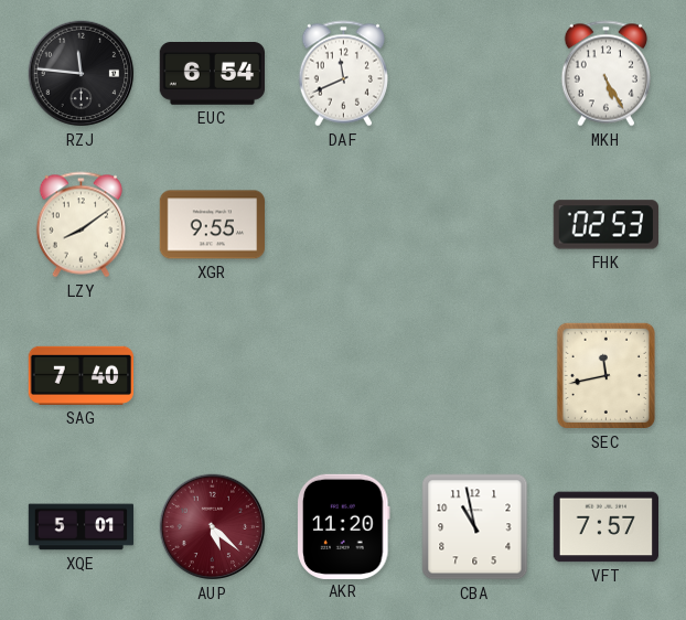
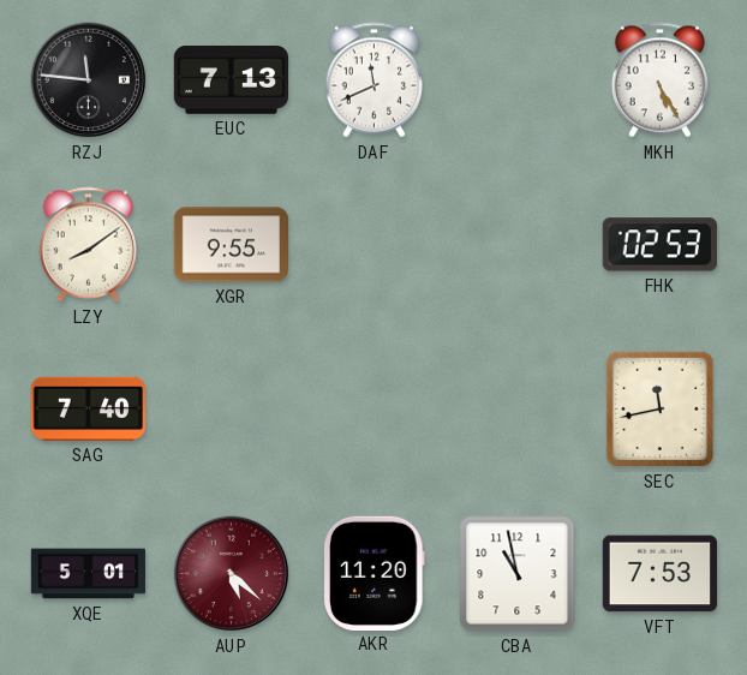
EUC: 6:54 -> 7:13 (231, 80)
VFT: 7:57 -> 7:53 (659, 574)
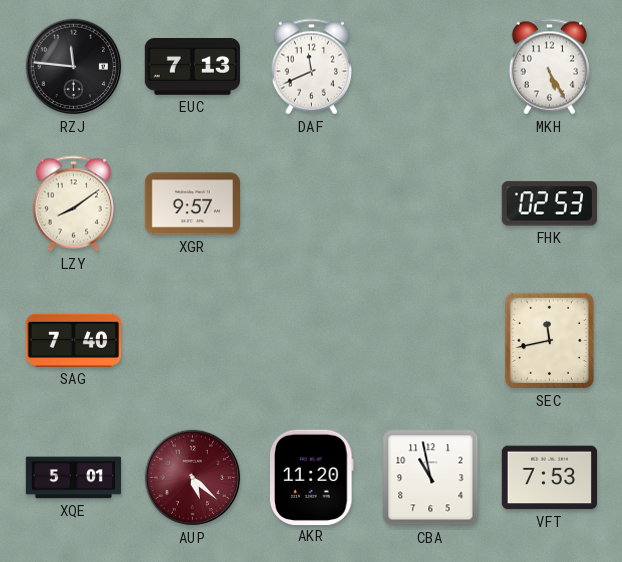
XGR: 9:55 -> 9:57 (192, 204)
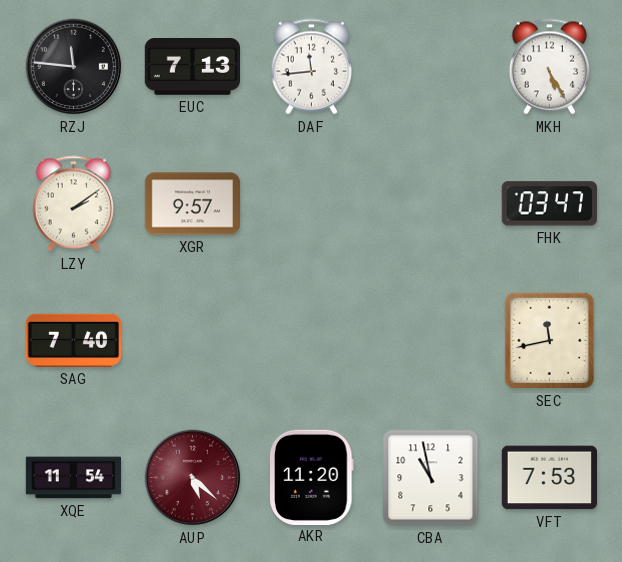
DAF: 11:41 -> 11:44 (311, 67)
LZY: 8:09 -> 2:09 (73, 204)
FHK: 02:53 -> 03:47 (549, 204)
XQE: 5:01 -> 11:54 (74, 478)
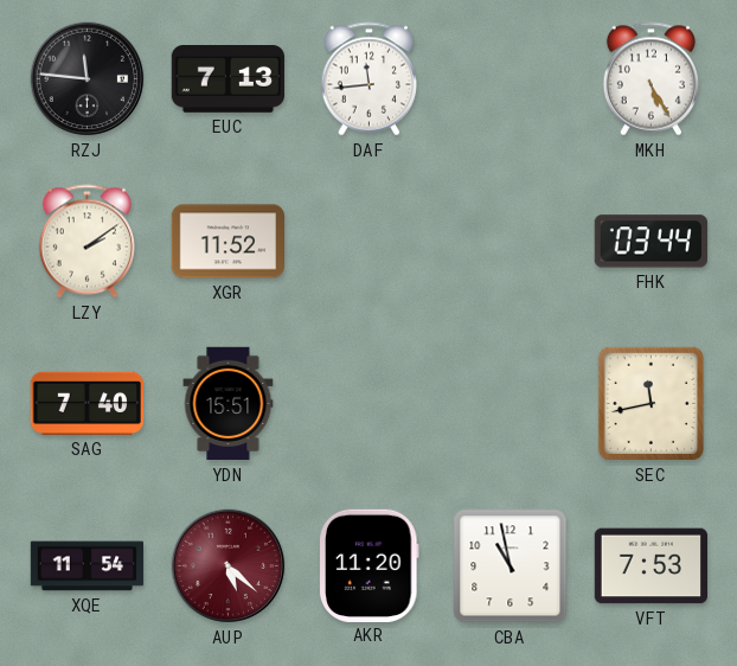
XGR: 9:57 -> 11:52 (227, 242)
FHK: 03:47 -> 03:44 (651, 242)
YDN: none -> 15:51 (229, 404)
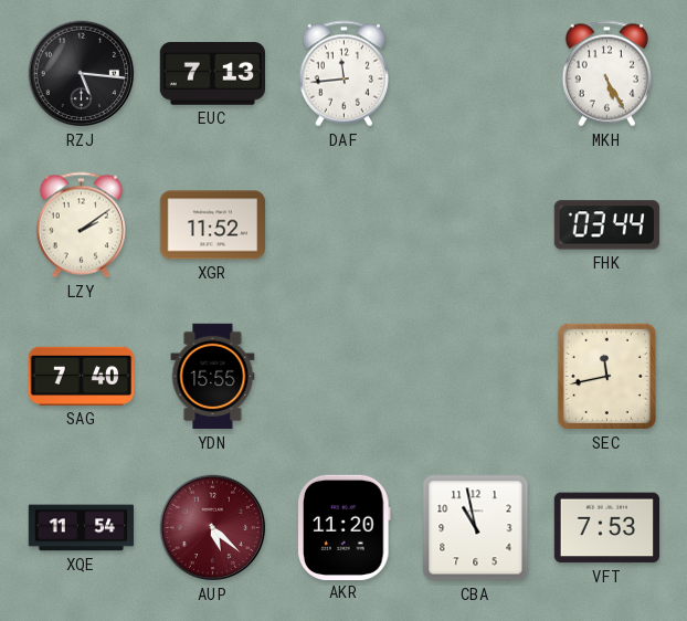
RZJ: 11:46 -> 5:16 (82, 74)
YDN: 15:51 -> 15:55 (213, 377)
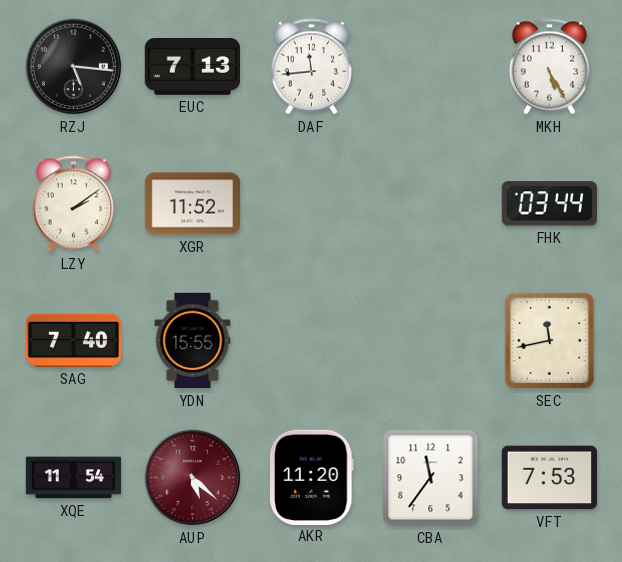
CBA: 10:58 -> 11:36 (431, 478)
